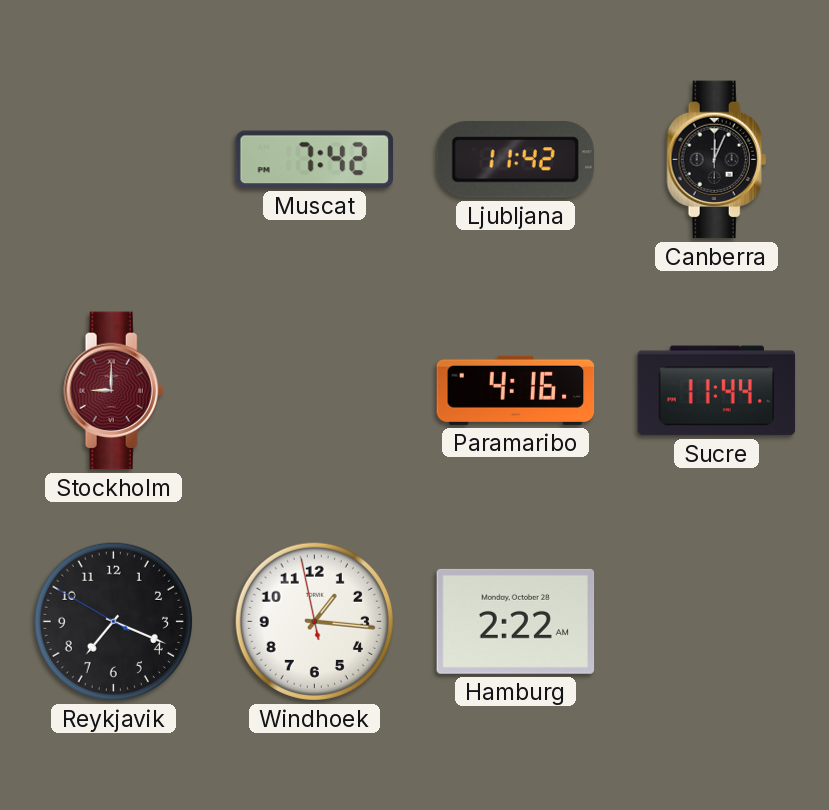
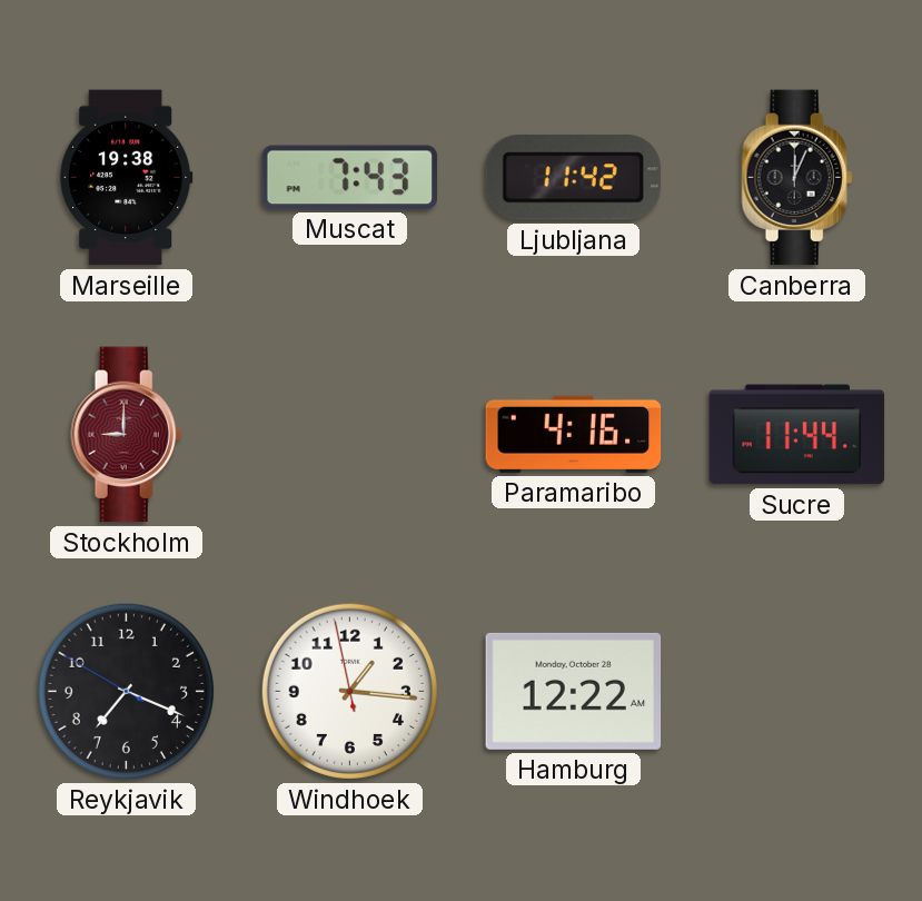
Marseille: none -> 19:38 (127, 178)
Muscat: 7:42 -> 7:43 (349, 177)
Hamburg: 2:22 -> 12:22 (574, 691)
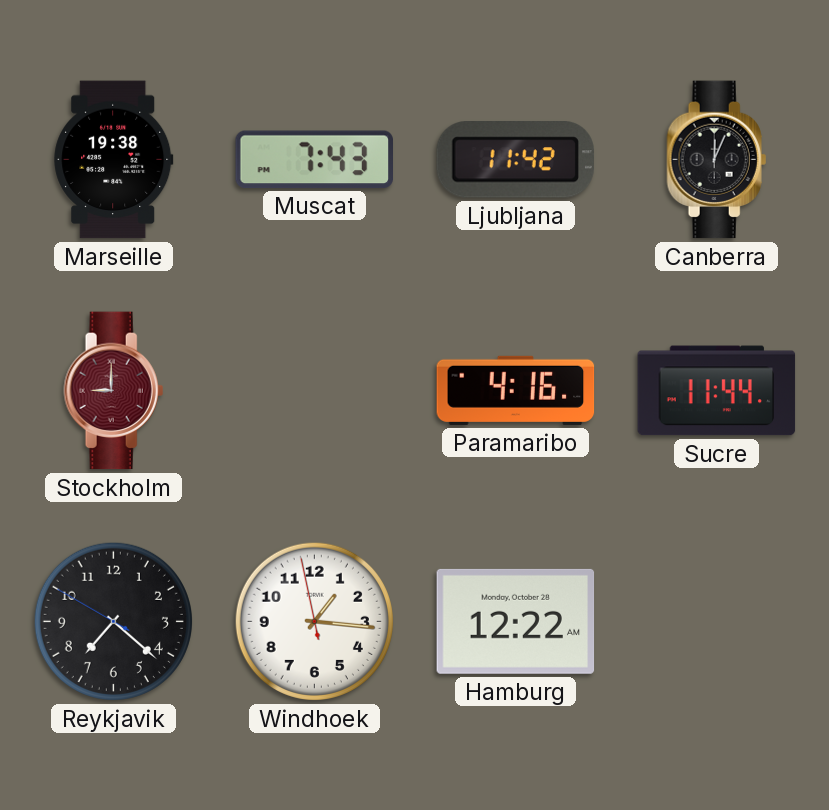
Reykjavik: 7:18 -> 7:21 (113, 621)
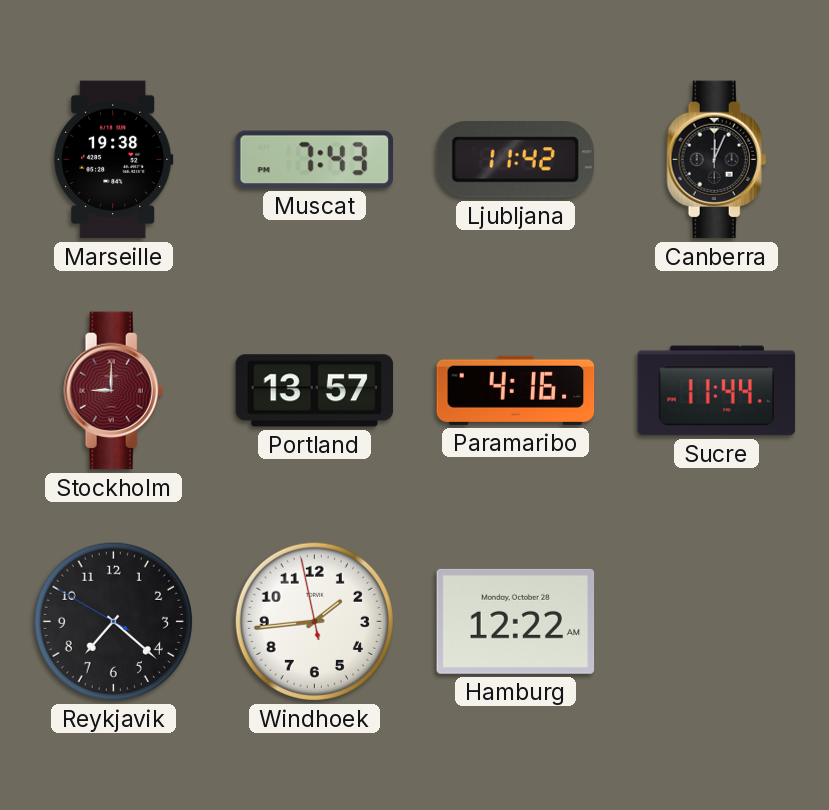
Portland: none -> 13:57 (315, 391)
Windhoek: 1:15 -> 1:43 (314, 621)
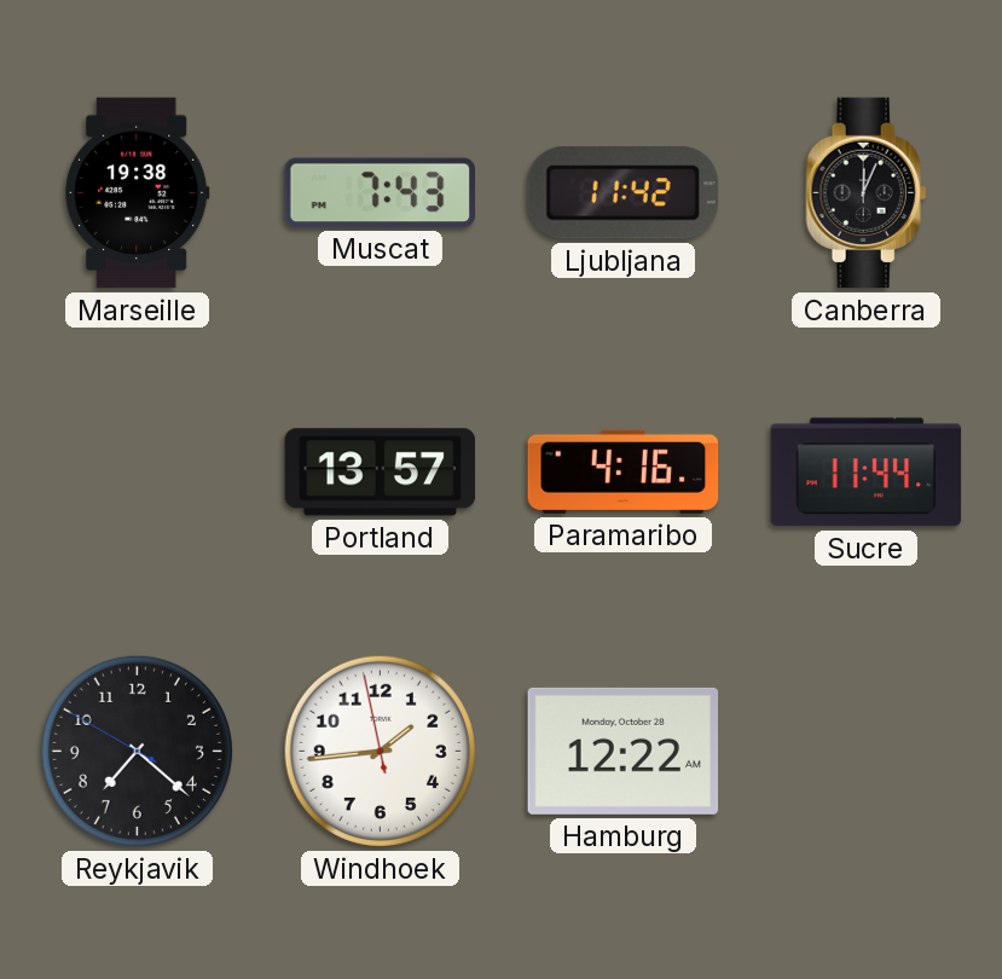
Stockholm: 9:00 -> none (114, 391)
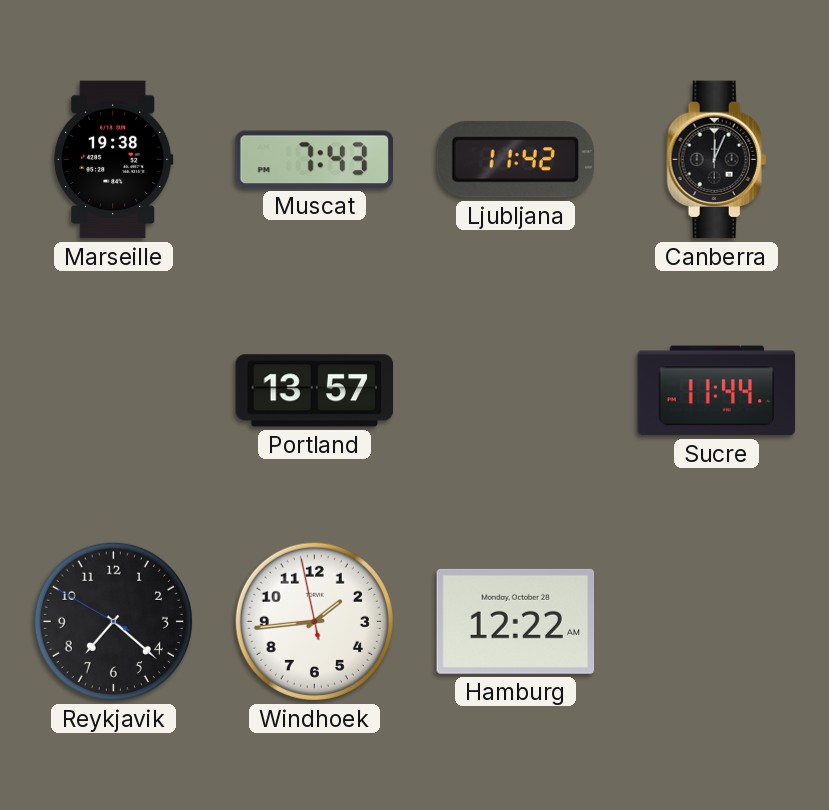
Paramaribo: 4:16 -> none (624, 471)
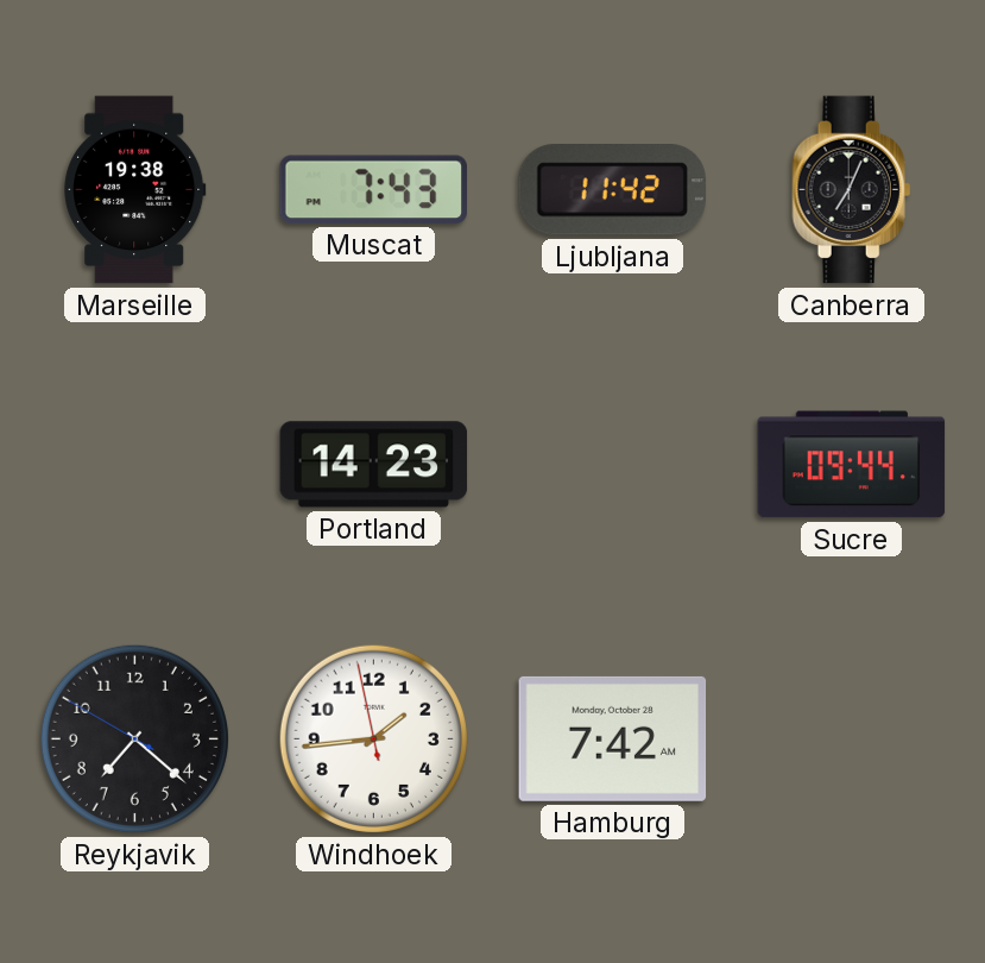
Canberra: 12:04 -> 7:04 (852, 190)
Portland: 13:57 -> 14:23 (374, 465)
Sucre: 11:44 -> 09:44 (852, 465)
Hamburg: 12:22 -> 7:42 (613, 738)
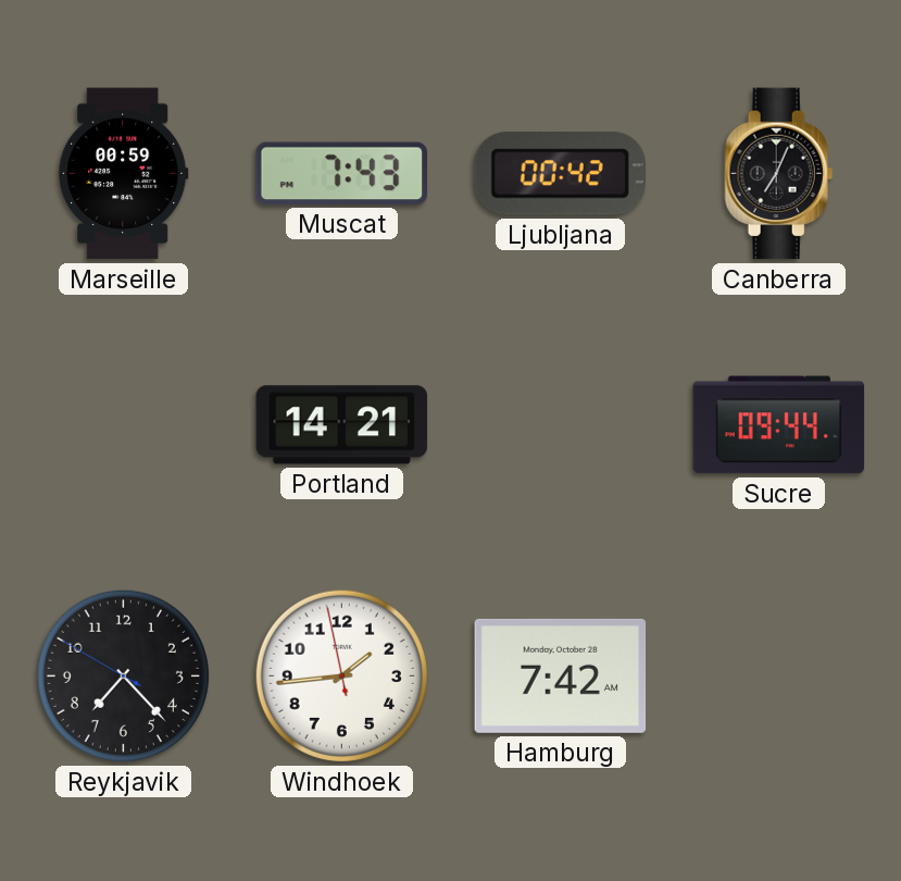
Marseille: 19:38 -> 00:59 (124, 174)
Ljubljana: 11:42 -> 00:42 (560, 174)
Portland: 14:23 -> 14:21 (342, 425)
Reykjavik: 7:21 -> 7:22 (123, 675)
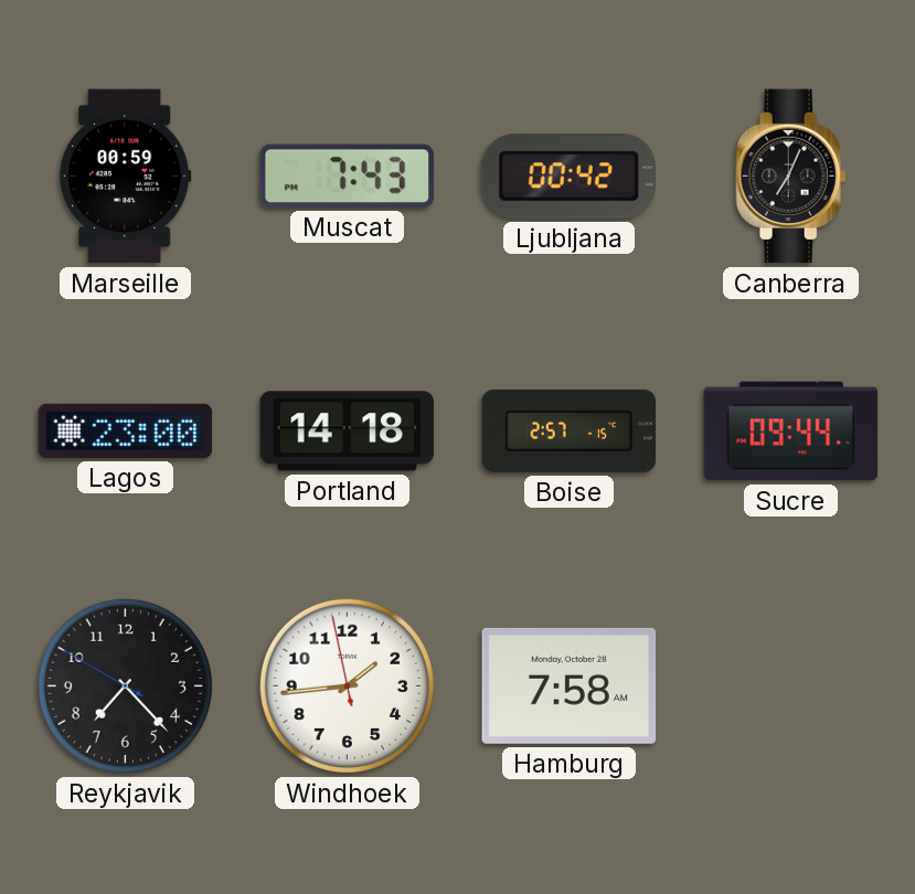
Lagos: none -> 23:00 (126, 430)
Portland: 14:21 -> 14:18 (348, 432)
Boise: none -> 2:57 (570, 430)
Hamburg: 7:42 -> 7:58 (570, 685)
